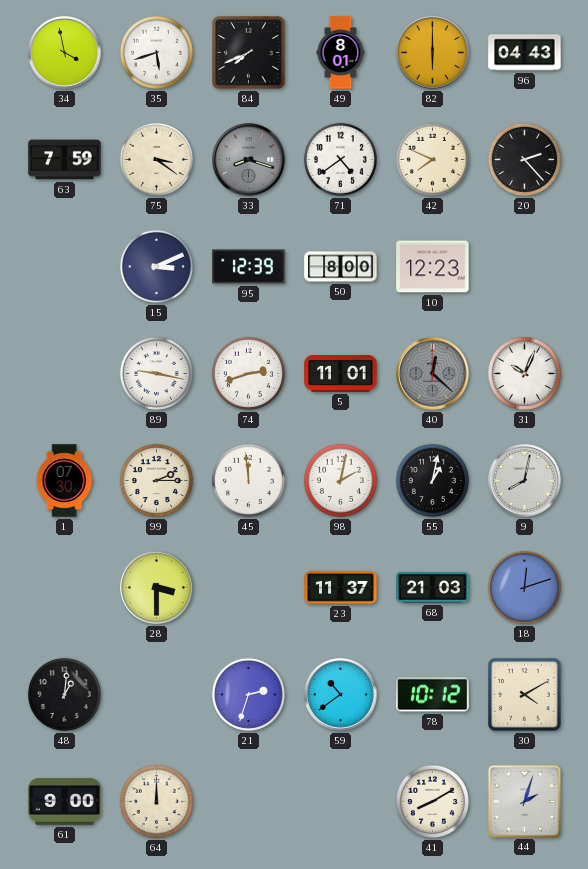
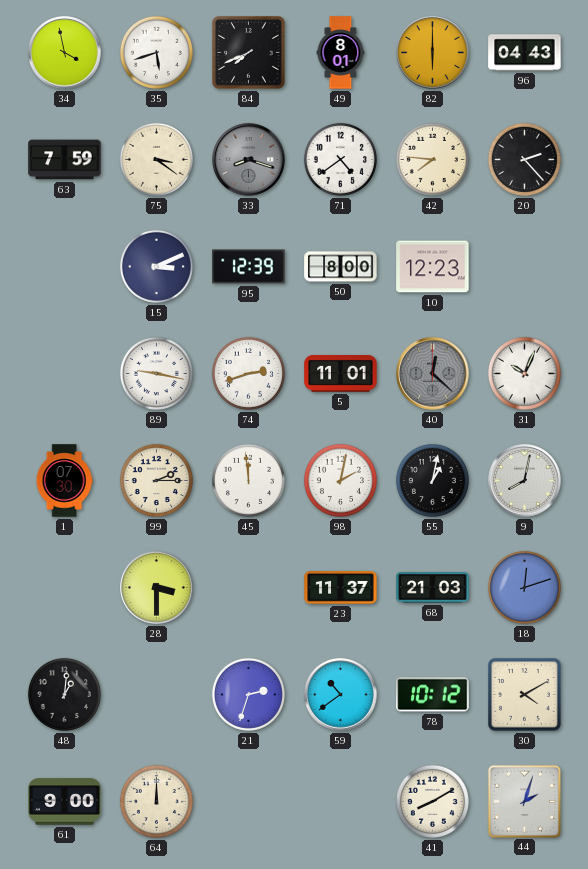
42: 7:49 -> 7:46 (432, 159)
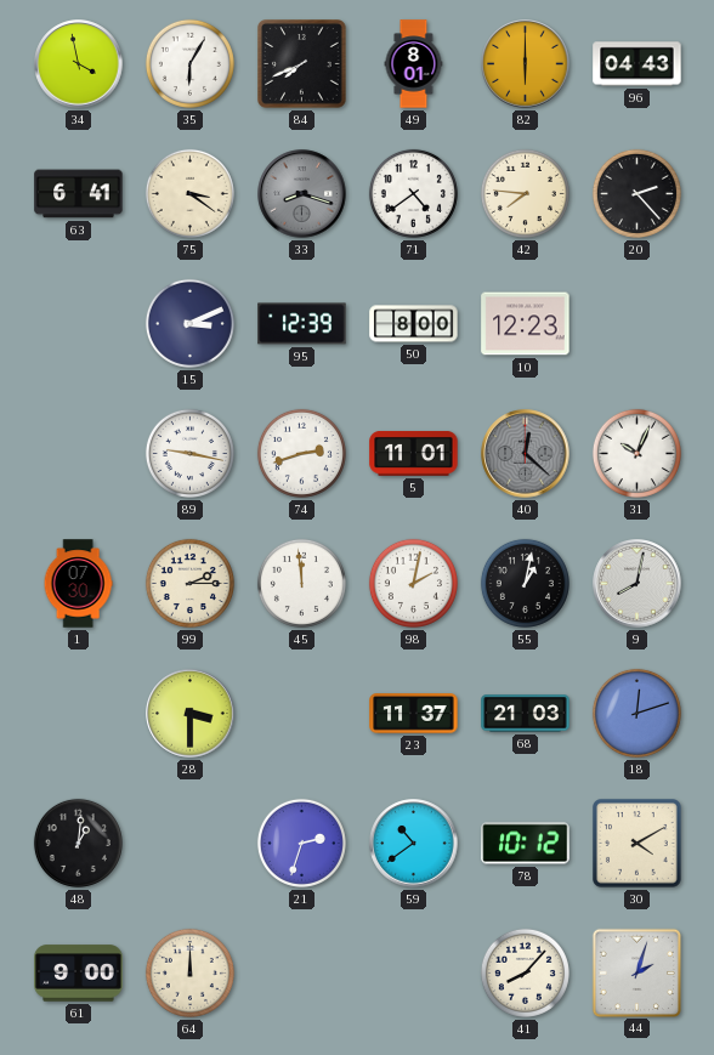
35: 5:42 -> 6:05 (189, 63)
63: 7:59 -> 6:41 (79, 194)
41: 8:10 -> 8:07 (525, 972)
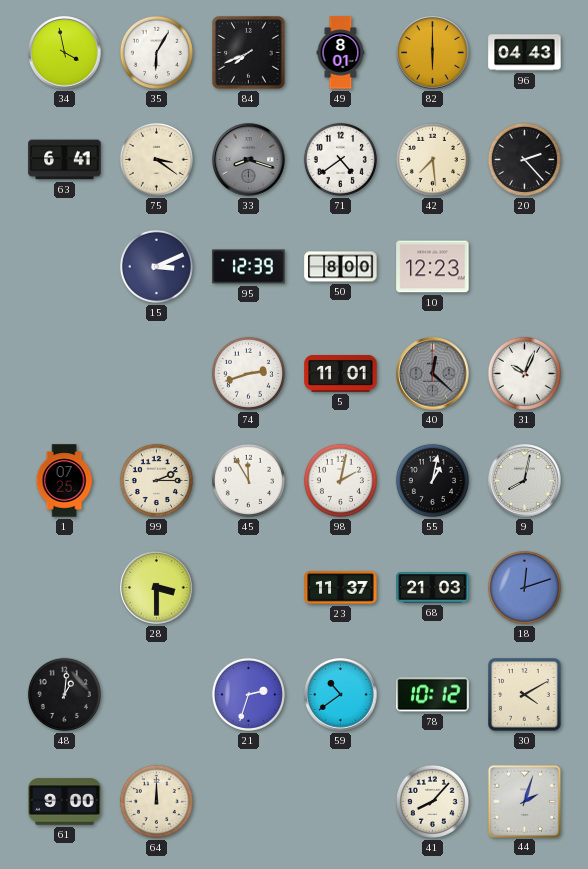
42: 7:46 -> 7:29 (432, 159)
89: 9:17 -> none (189, 453)
1: 07:30 -> 07:25 (64, 481)
45: 11:59 -> 11:55 (248, 480)
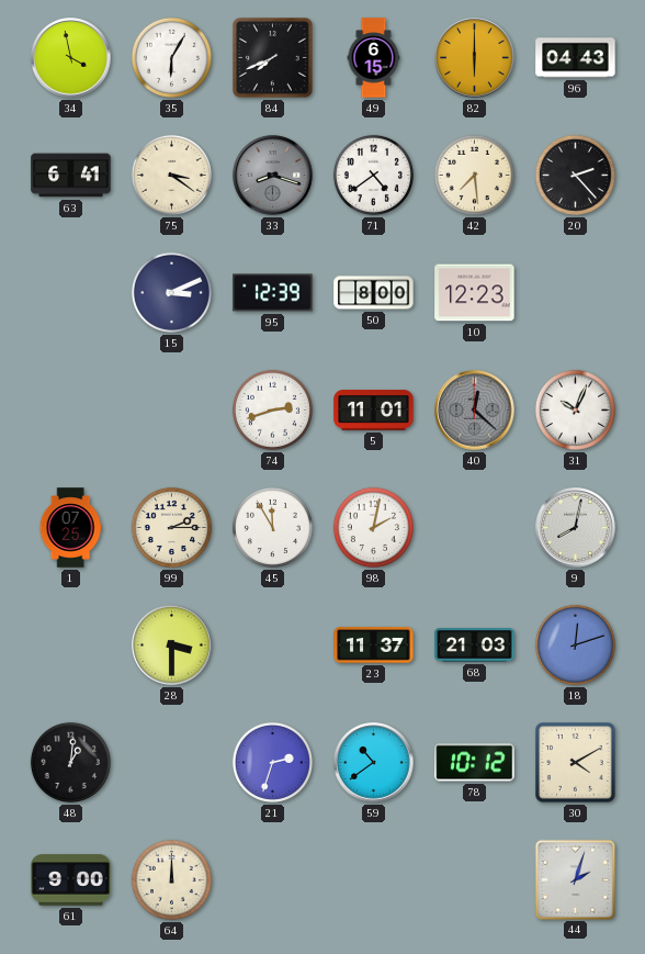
49: 8:01 -> 6:15 (374, 58)
55: 1:02 -> none (432, 480)
41: 8:07 -> none (432, 801)
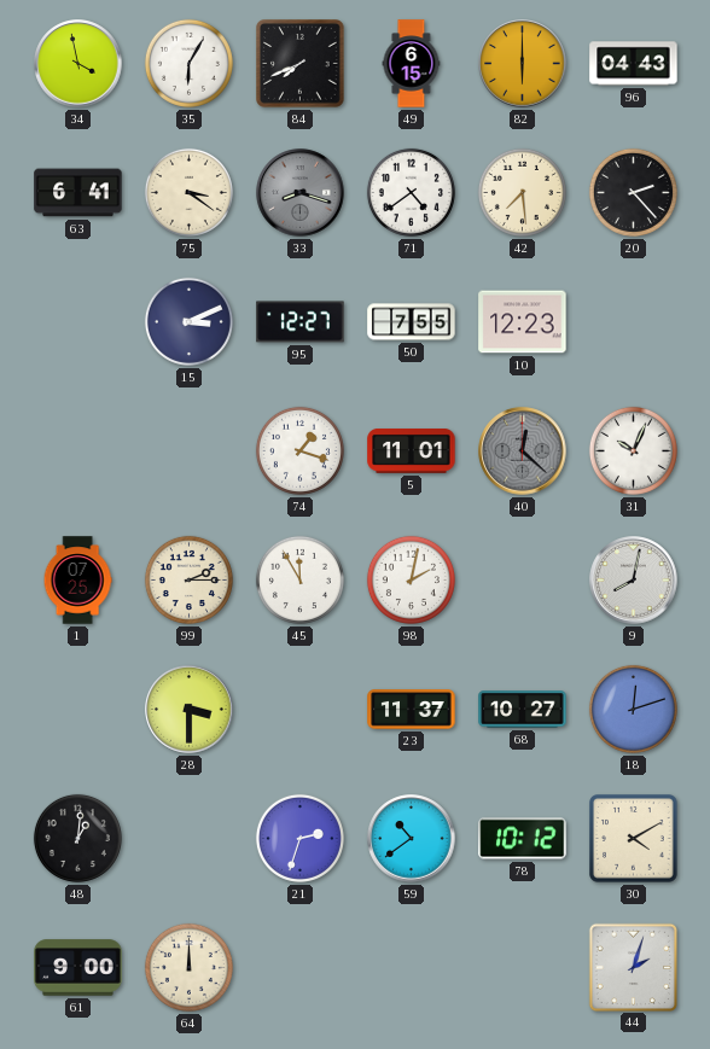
95: 12:39 -> 12:27 (301, 322)
50: 8:00 -> 7:55 (412, 322)
74: 2:42 -> 1:18 (299, 450)
68: 21:03 -> 10:27 (523, 710)
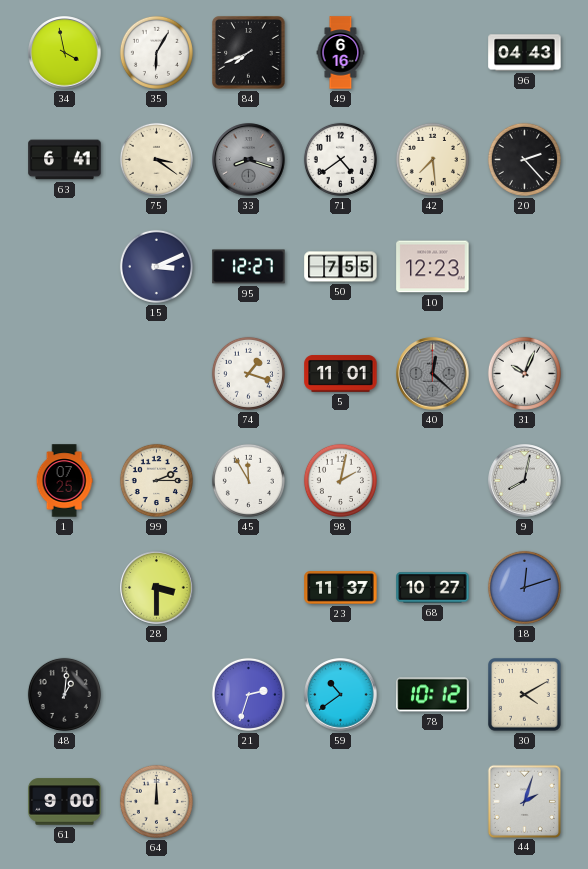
49: 6:15 -> 6:16 (341, 53)
82: 6:00 -> none (523, 64)
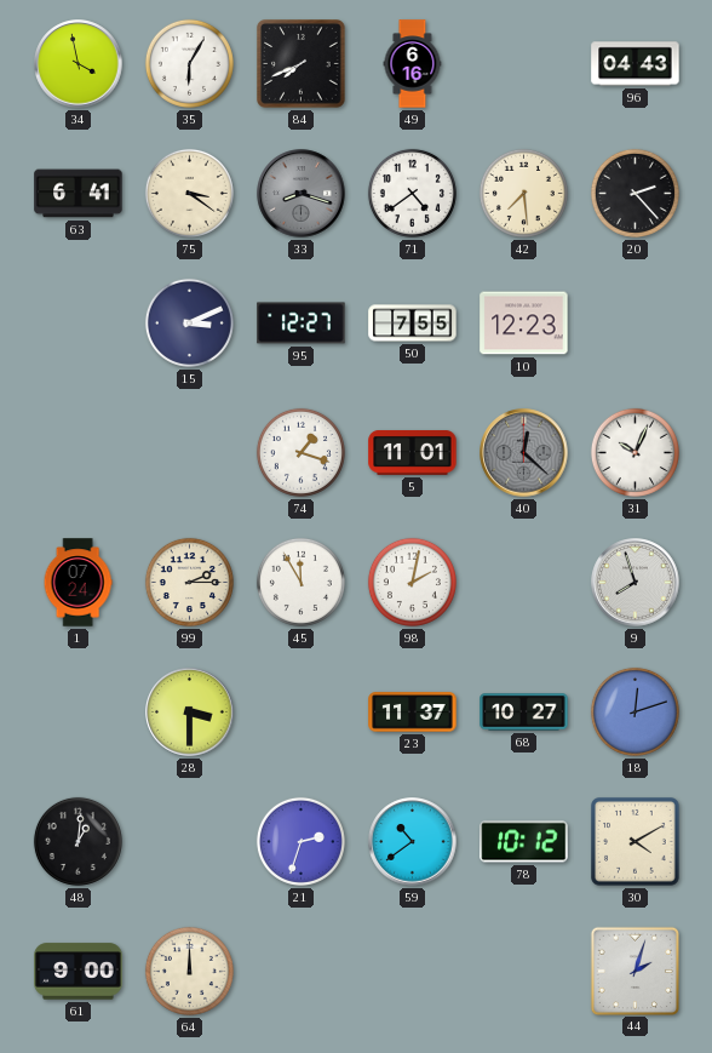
1: 07:25 -> 07:24 (77, 583)
9: 8:02 -> 7:57 (636, 583)
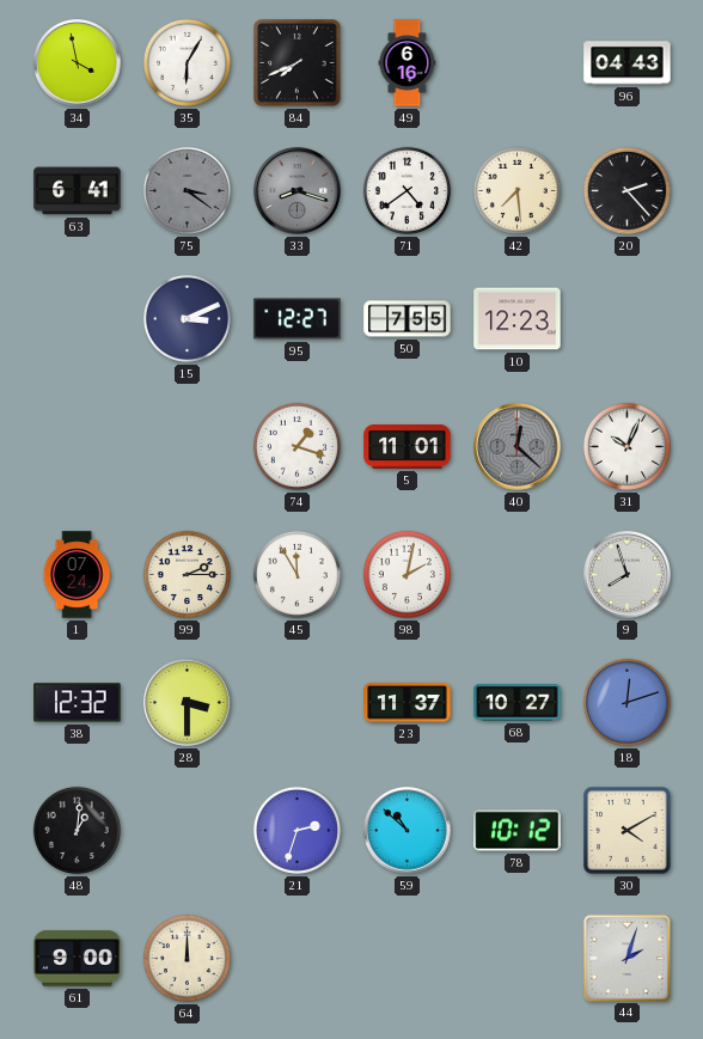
75 dial: cream -> grey (187, 190)
38: none -> 12:32 (78, 703)
59: 10:39 -> 10:52 (408, 831)
